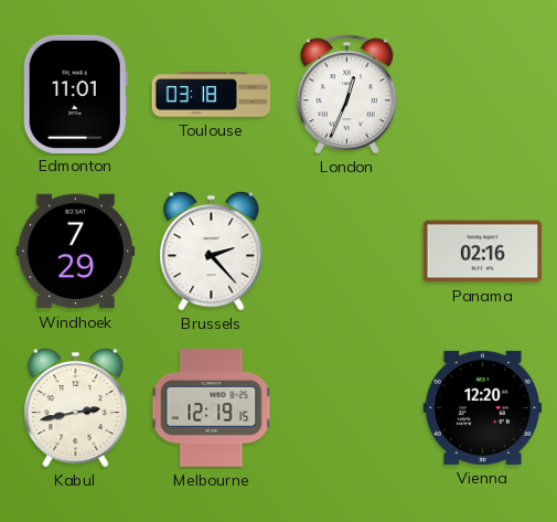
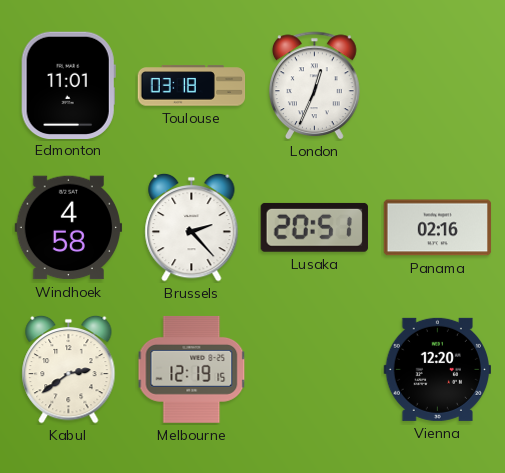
Windhoek: 7:29 -> 4:58 (69, 228)
Lusaka: none -> 20:51 (314, 227)
Kabul: 2:43 -> 2:39 (69, 369)
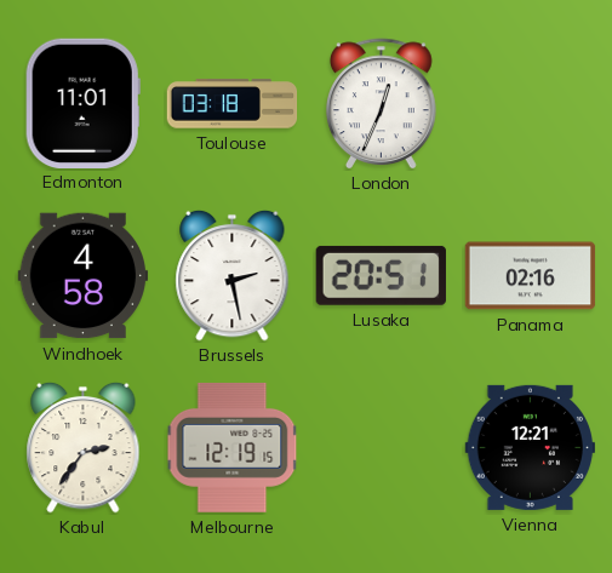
Brussels: 2:23 -> 2:28 (233, 275)
Kabul: 2:39 -> 2:36 (84, 447)
Vienna: 12:20 -> 12:21 (530, 447)
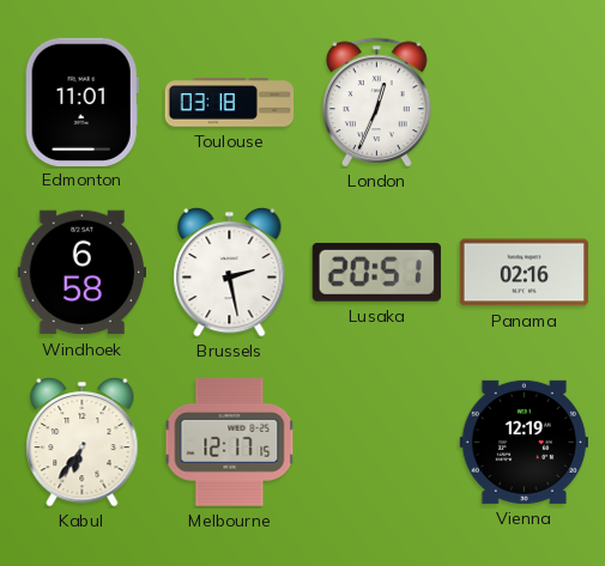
Windhoek: 4:58 -> 6:58 (83, 273)
Kabul: 2:36 -> 6:36 (83, 442)
Melbourne: 12:19 -> 12:17 (230, 443)
Vienna: 12:21 -> 12:19 (524, 442)
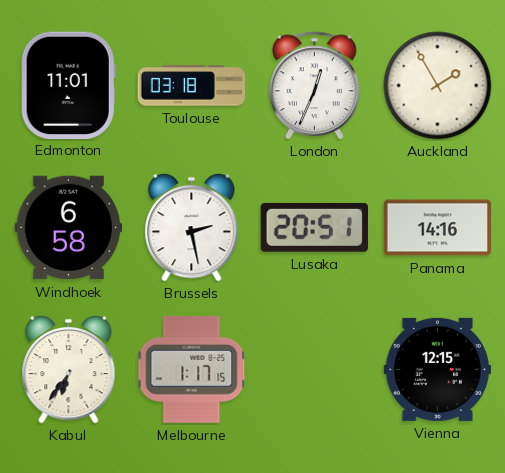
Auckland: none -> 1:55 (438, 86)
Panama: 02:16 -> 14:16 (438, 228)
Melbourne: 12:17 -> 1:17 (192, 370)
Vienna: 12:19 -> 12:15 (437, 369)
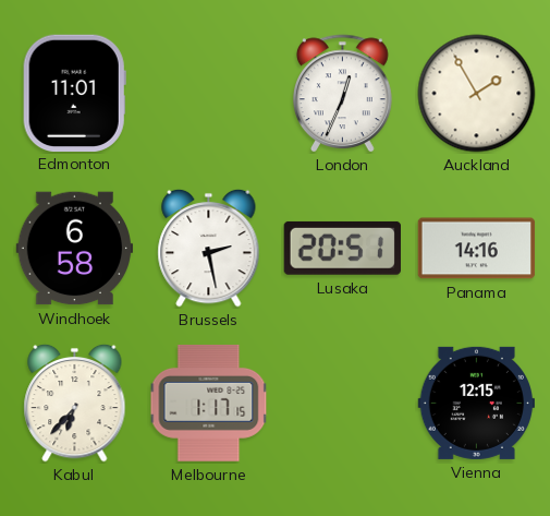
Toulouse: 03:18 -> none (192, 86)
Kabul: 6:36 -> 6:37 (75, 403)
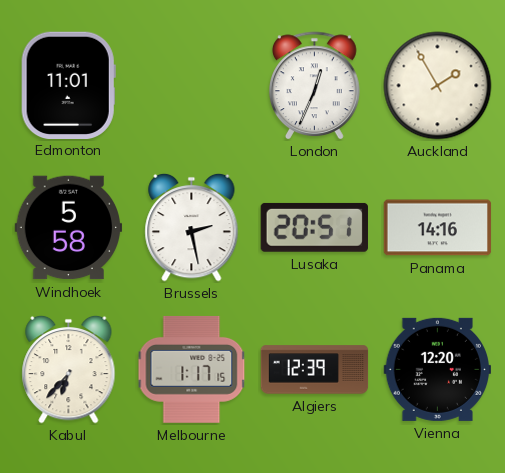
Windhoek: 6:58 -> 5:58 (69, 228)
Algiers: none -> 12:39 (315, 370)
Vienna: 12:15 -> 12:20 (437, 369)
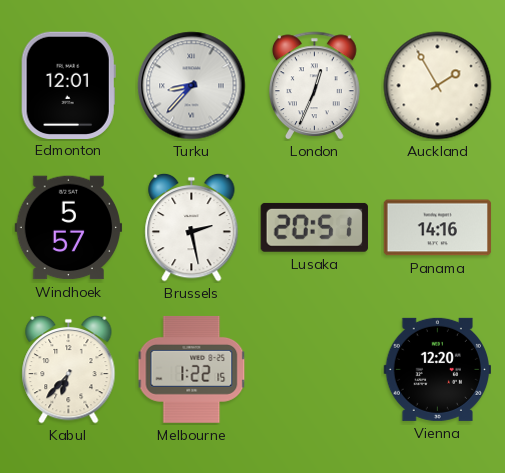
Edmonton: 11:01 -> 12:01 (68, 85)
Turku: none -> 8:37 (192, 86)
Windhoek: 5:58 -> 5:57 (69, 228)
Melbourne: 1:17 -> 1:22 (192, 370)
Algiers: 12:39 -> none (315, 370)
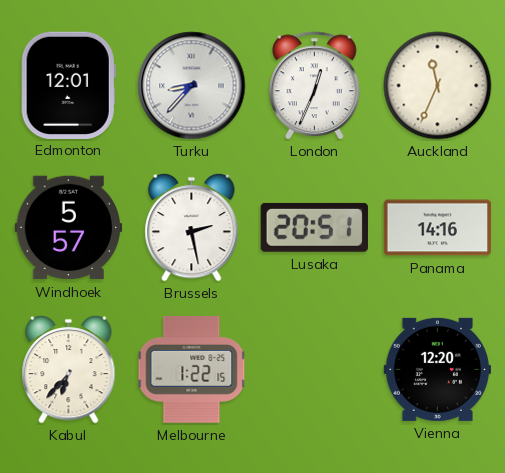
Auckland: 1:55 -> 11:34 (438, 86)
